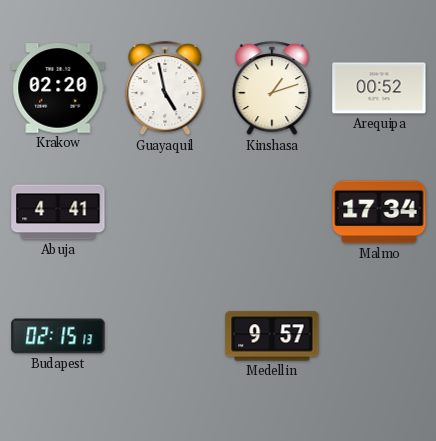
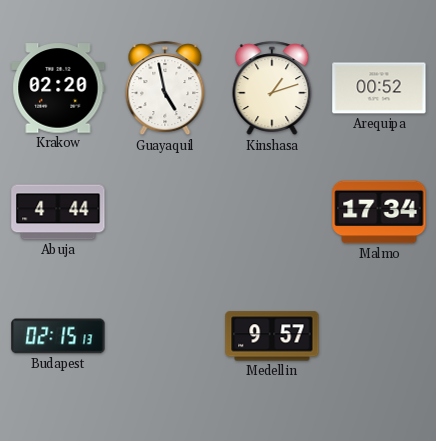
Abuja: 4:41 -> 4:44 (58, 212)
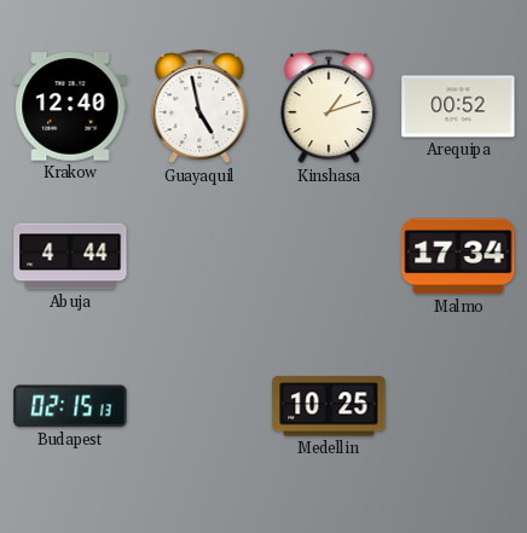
Krakow: 02:20 -> 12:40 (70, 106)
Medellin: 9:57 -> 10:25 (329, 406)
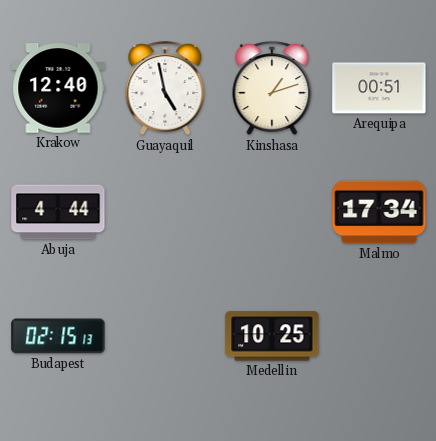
Arequipa: 00:52 -> 00:51 (379, 88)
